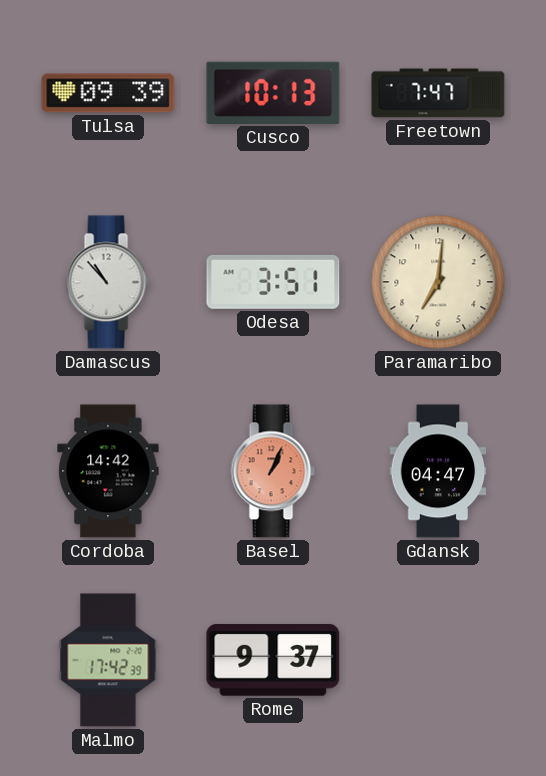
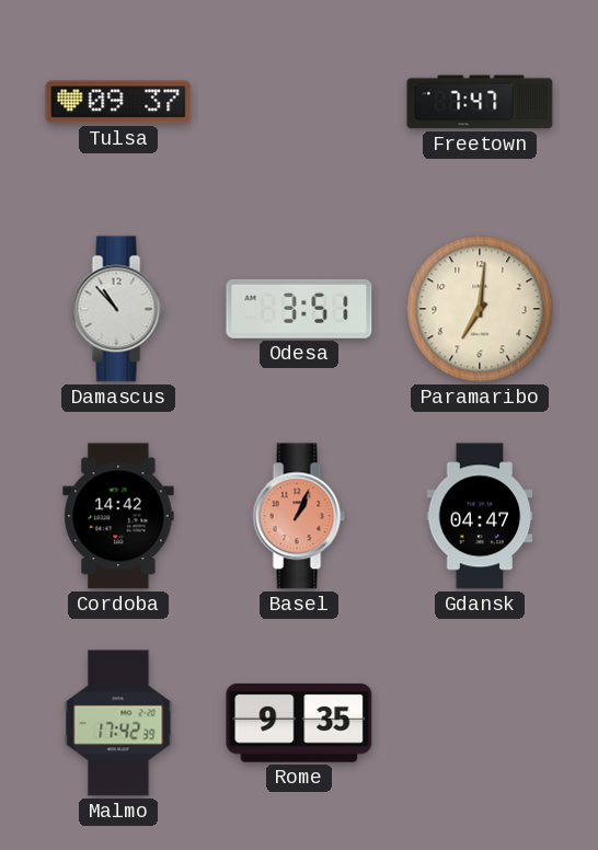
Tulsa: 09:39 -> 09:37 (118, 102)
Cusco: 10:13 -> none (273, 93)
Rome: 9:37 -> 9:35 (299, 723)
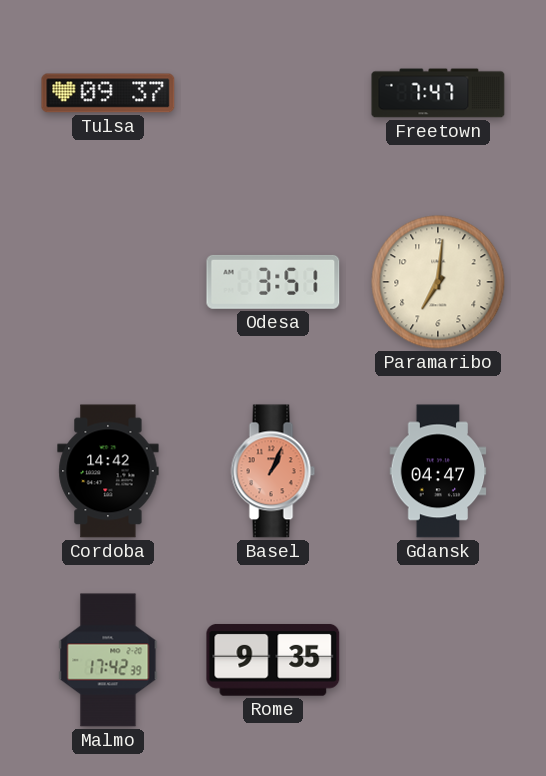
Damascus: 10:53 -> none (118, 309)
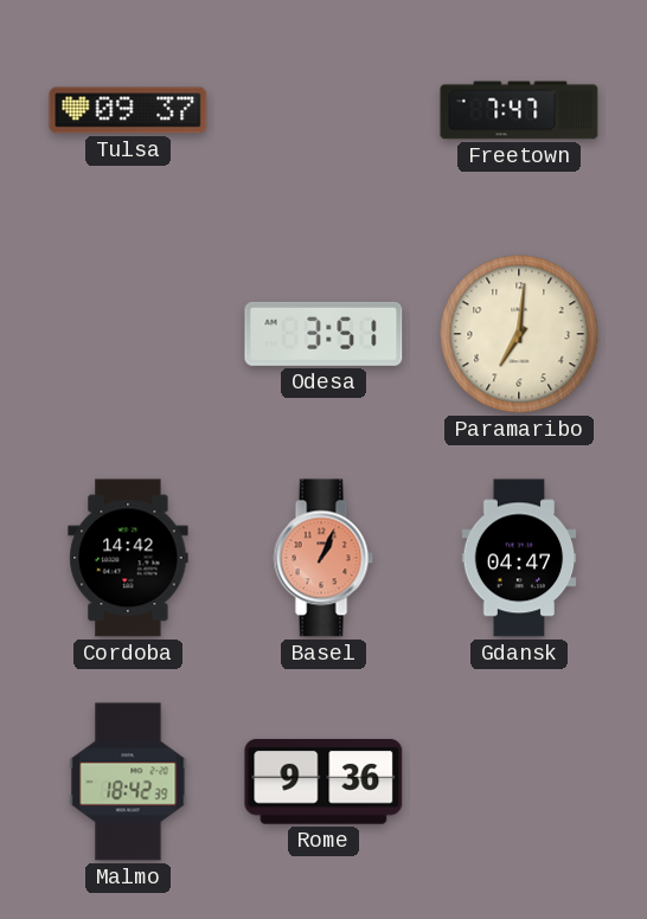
Malmo: 17:42 -> 18:42 (128, 782)
Rome: 9:35 -> 9:36 (323, 782)
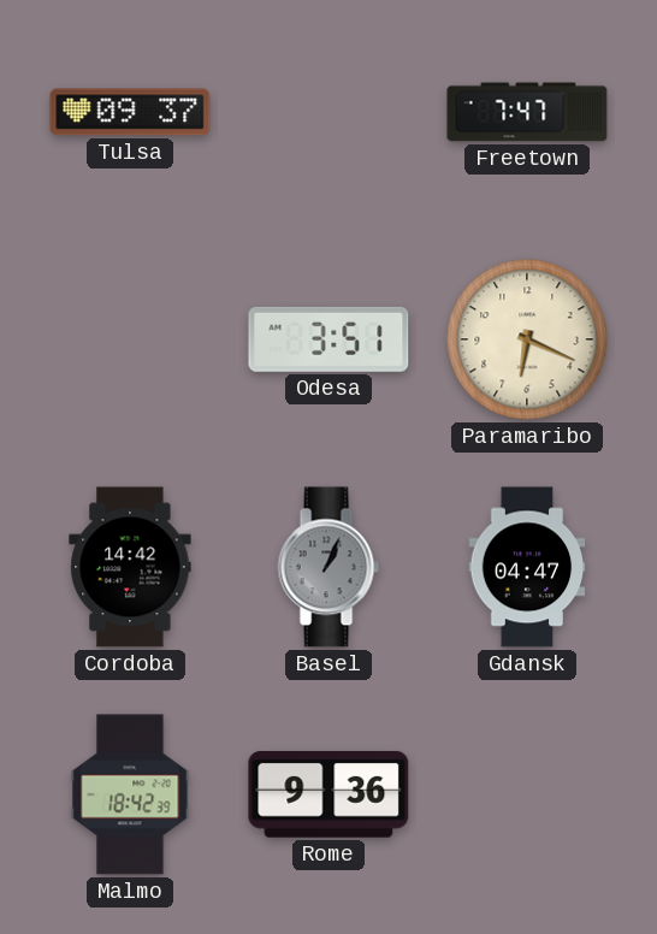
Paramaribo: 7:01 -> 6:19 (527, 339)
Basel dial: salmon -> grey (328, 567)
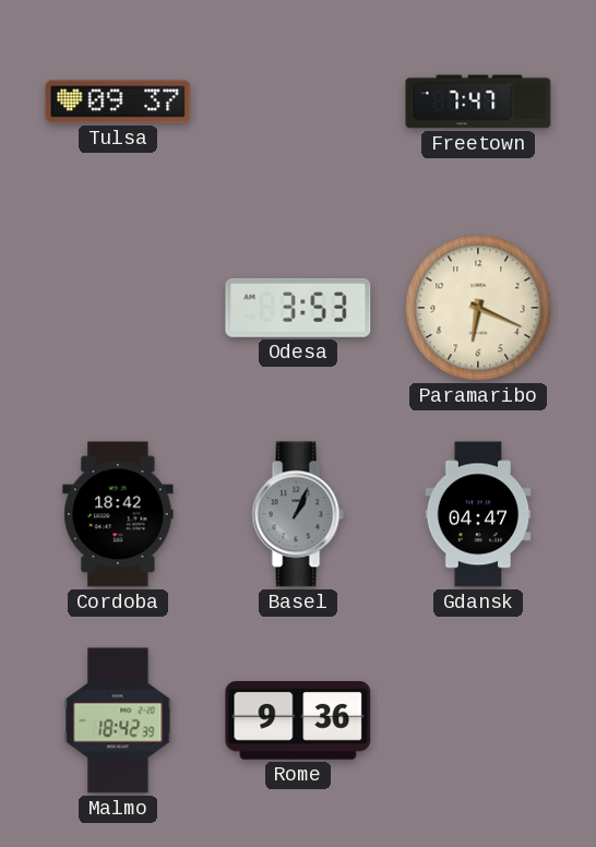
Odesa: 3:51 -> 3:53 (298, 308)
Cordoba: 14:42 -> 18:42 (118, 514)
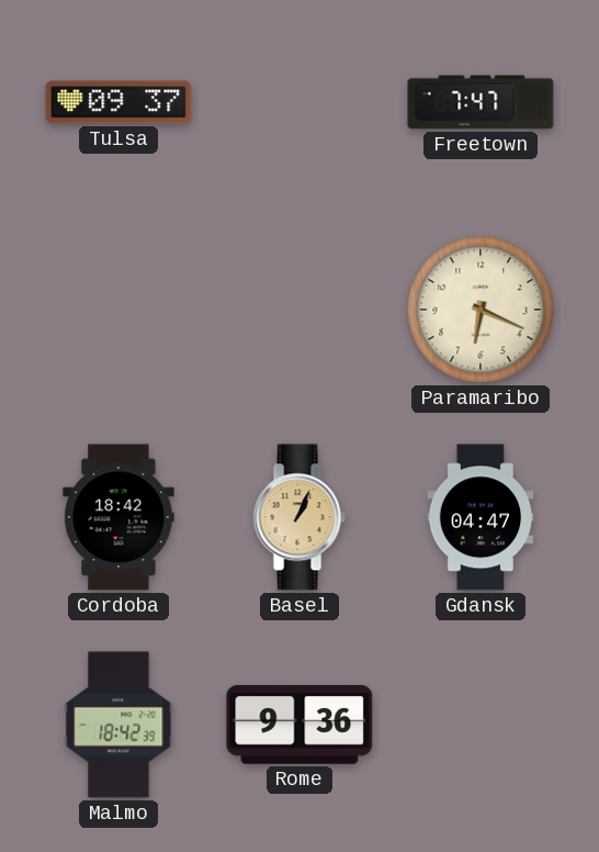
Odesa: 3:53 -> none (298, 308)
Basel dial: grey -> champagne (299, 517)
